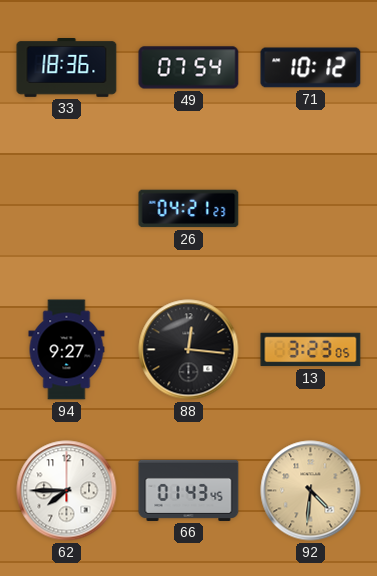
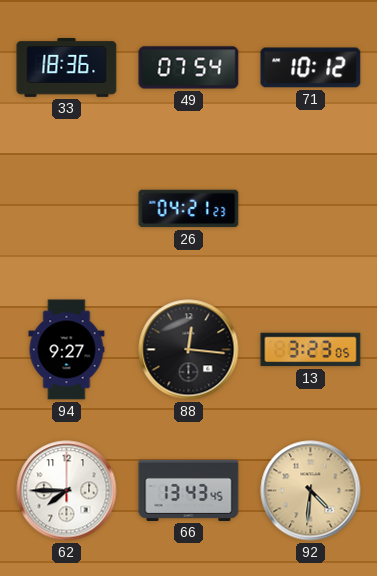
66: 01:43 -> 13:43 (189, 490)
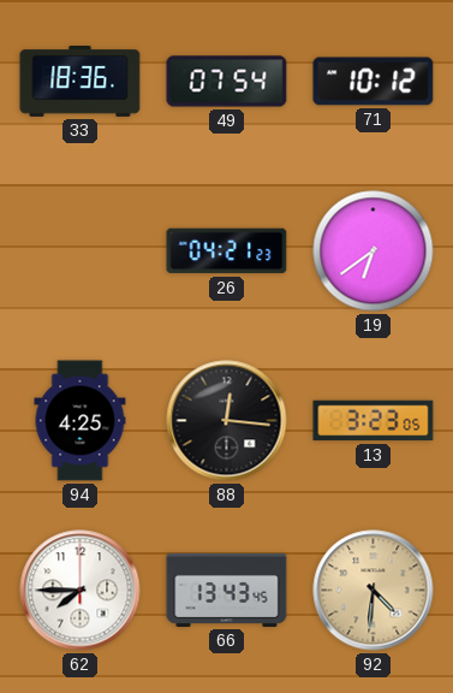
19: none -> 6:39 (374, 251)
94: 9:27 -> 4:25 (81, 421)
